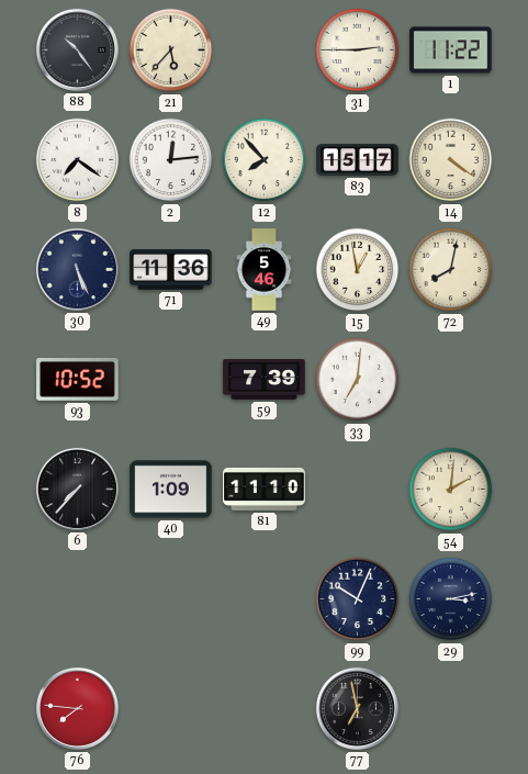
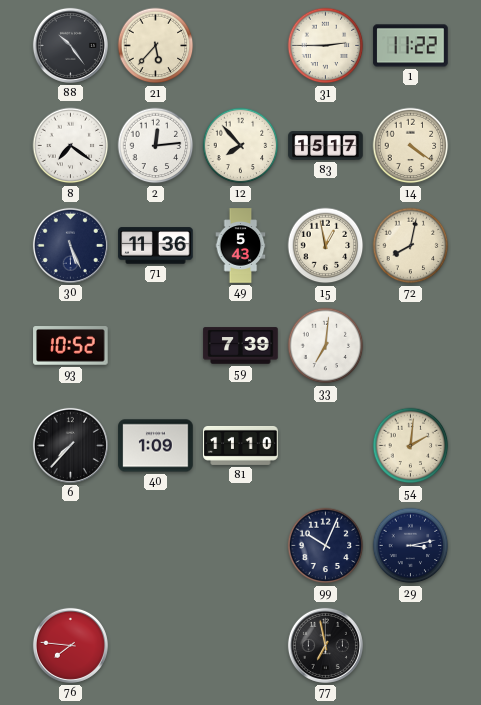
49: 5:46 -> 5:43 (241, 246)
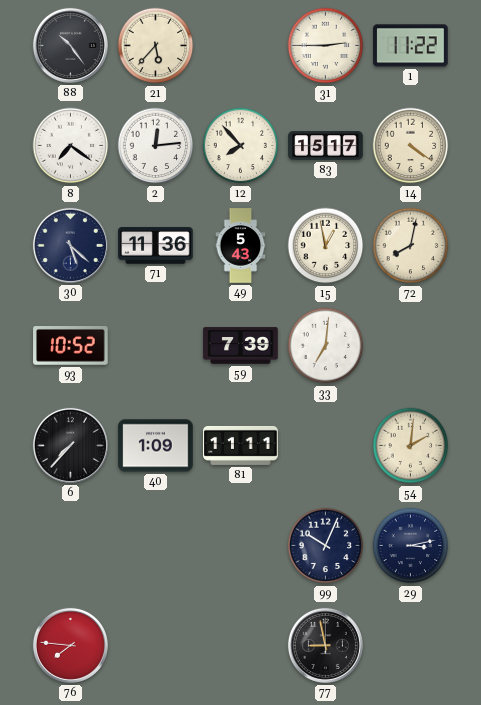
30: 5:26 -> 5:22 (70, 245)
81: 11:10 -> 11:11 (241, 445)
77: 6:58 -> 8:58 (325, 645)
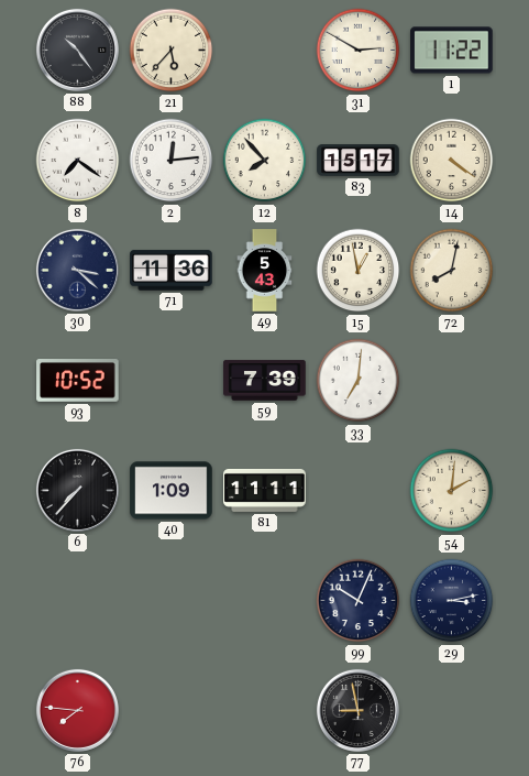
31: 2:45 -> 2:50 (359, 51)
30: 5:22 -> 3:22 (77, 270)
